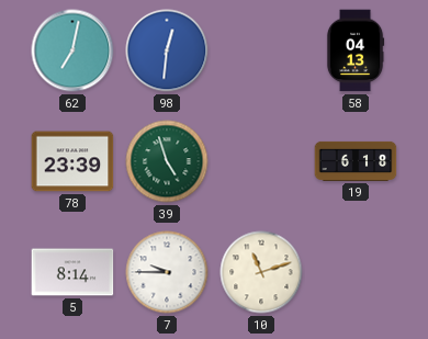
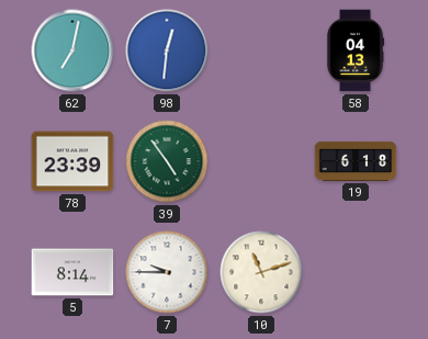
39: 4:57 -> 4:54 (167, 161)
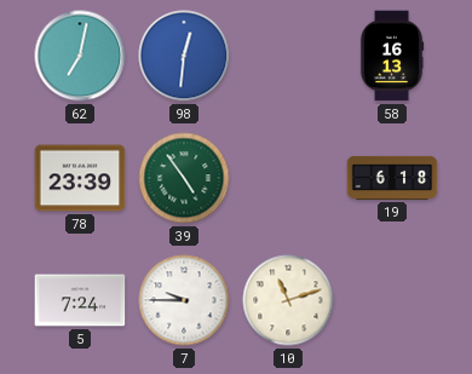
58: 04:13 -> 16:13 (392, 56)
5: 8:14 -> 7:24 (80, 300)
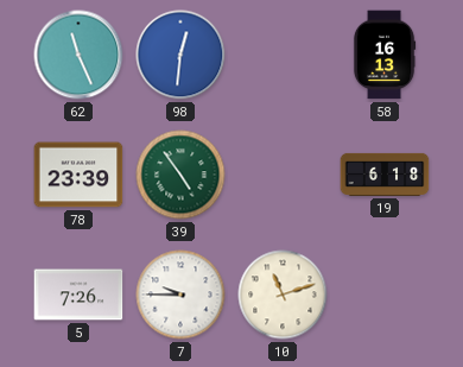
62: 7:02 -> 11:26 (78, 55)
5: 7:24 -> 7:26 (78, 295)
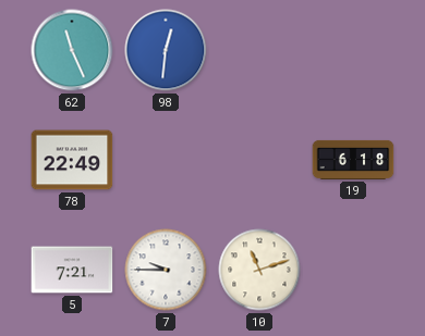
58: 16:13 -> none (385, 55)
78: 23:39 -> 22:49 (72, 160)
39: 4:54 -> none (180, 175)
5: 7:26 -> 7:21 (72, 270)
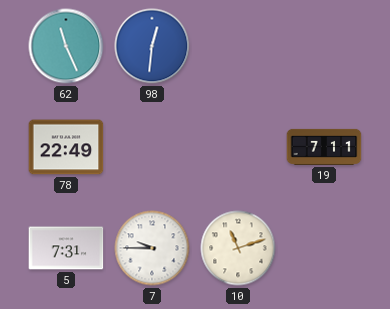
19: 6:18 -> 7:11 (324, 147)
5: 7:21 -> 7:31 (66, 248)
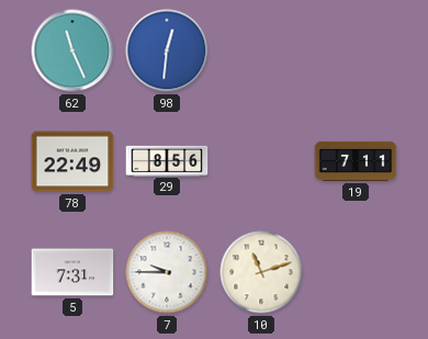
29: none -> 8:56 (167, 160)
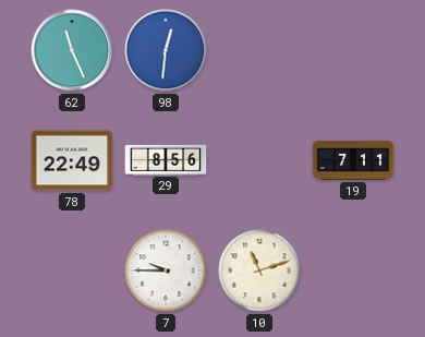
5: 7:31 -> none (72, 272)
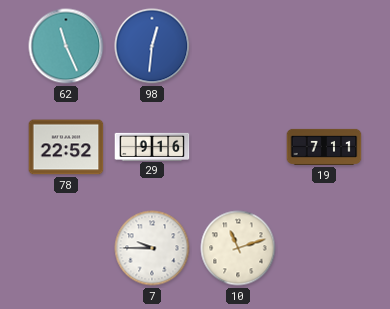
78: 22:49 -> 22:52 (66, 147)
29: 8:56 -> 9:16 (152, 146)
